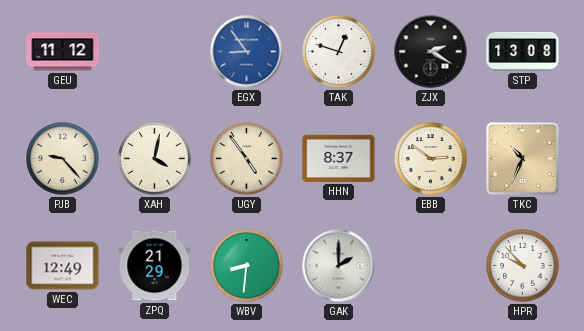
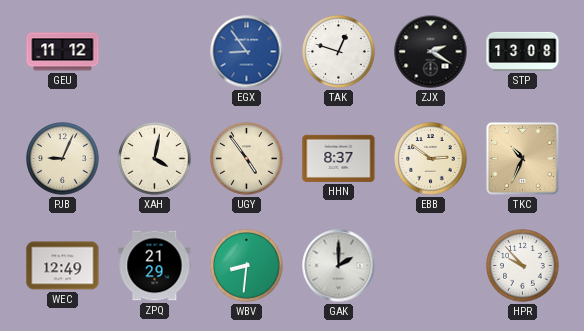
PJB: 9:23 -> 9:04 (63, 159)
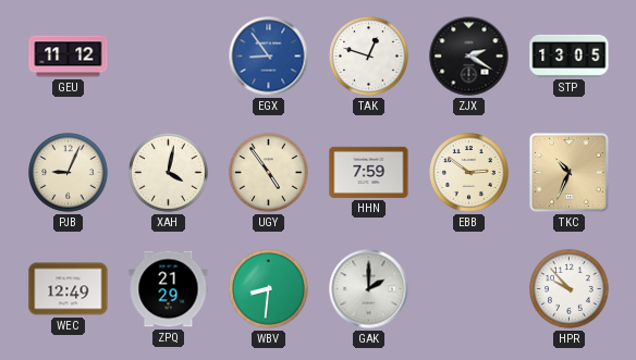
STP: 13:08 -> 13:05 (570, 55)
HHN: 8:37 -> 7:59 (369, 172)
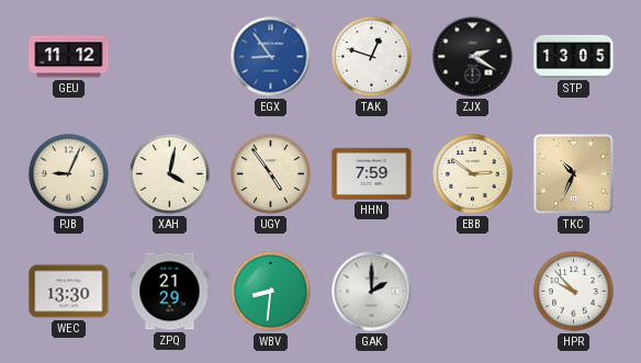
WEC: 12:49 -> 13:30 (69, 292)
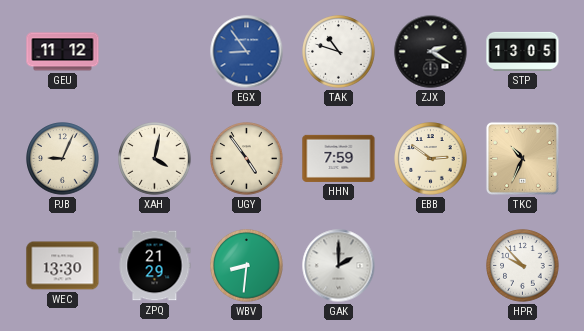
TAK: 12:48 -> 10:48 (339, 52)
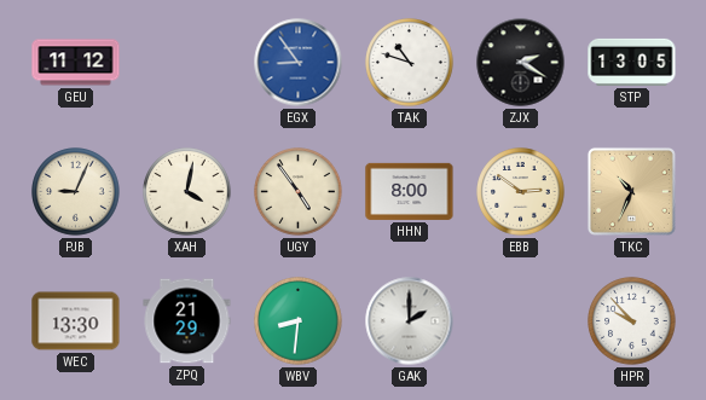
HHN: 7:59 -> 8:00 (410, 191)
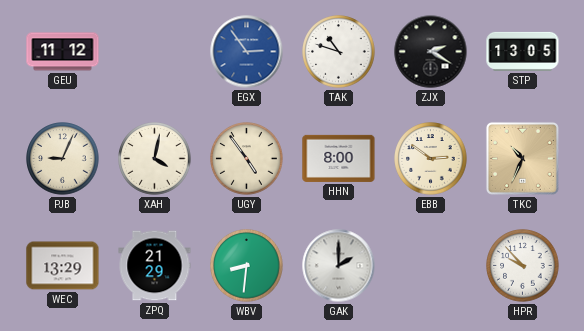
EGX: 8:54 -> 2:54 (247, 52)
WEC: 13:30 -> 13:29 (63, 266)
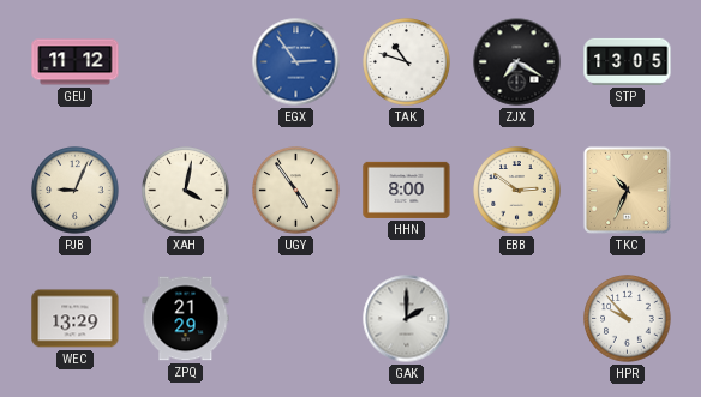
ZJX: 2:20 -> 7:20 (517, 62)
WBV: 8:31 -> none (247, 266)
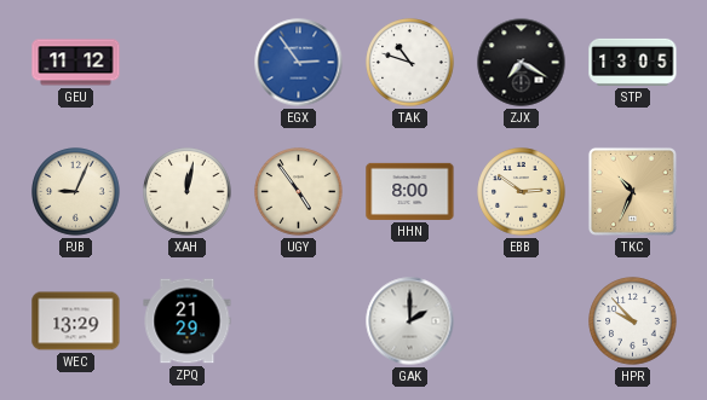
XAH: 4:02 -> 12:02 (188, 192)
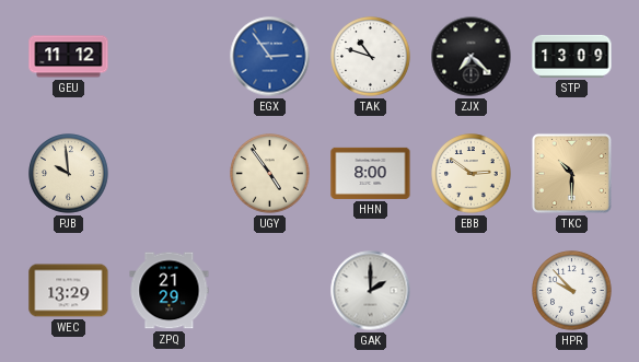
ZJX: 7:20 -> 7:22 (472, 57)
STP: 13:05 -> 13:09 (572, 56)
PJB: 9:04 -> 9:59 (69, 174)
XAH: 12:02 -> none (188, 192)
TKC: 10:34 -> 10:30 (571, 173)
